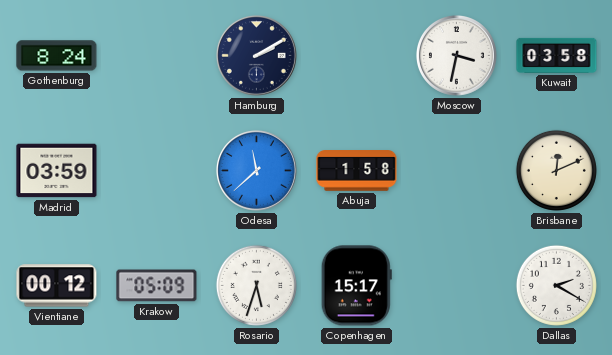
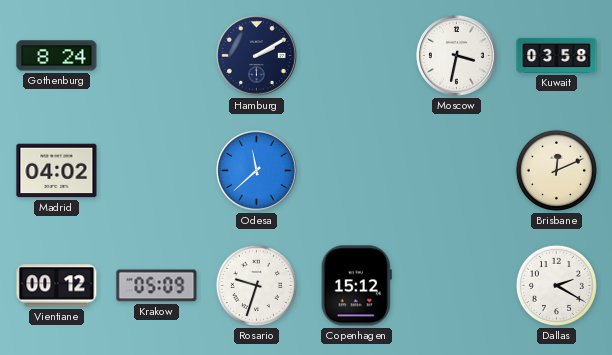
Madrid: 03:59 -> 04:02 (57, 171)
Abuja: 1:58 -> none (357, 171)
Rosario: 5:33 -> 9:33 (256, 285)
Copenhagen: 15:17 -> 15:12 (356, 286)
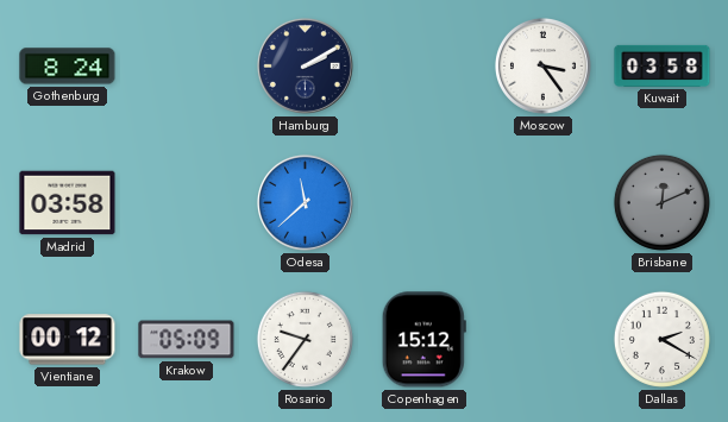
Moscow: 3:32 -> 3:24 (542, 65)
Madrid: 04:02 -> 03:58 (68, 203)
Brisbane dial: cream -> grey (661, 202)
Rosario: 9:33 -> 9:36 (305, 339)
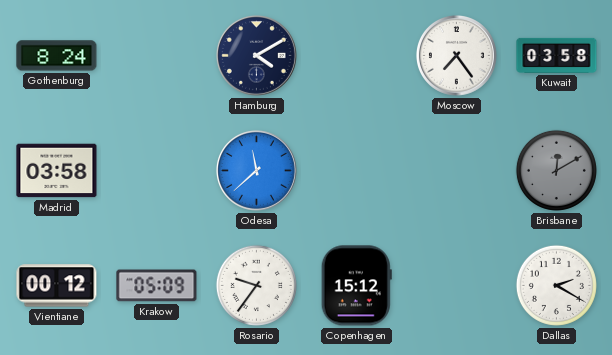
Hamburg: 2:10 -> 4:10 (256, 55)
Moscow: 3:24 -> 7:24 (456, 55)
Brisbane: 12:11 -> 12:10 (556, 170)
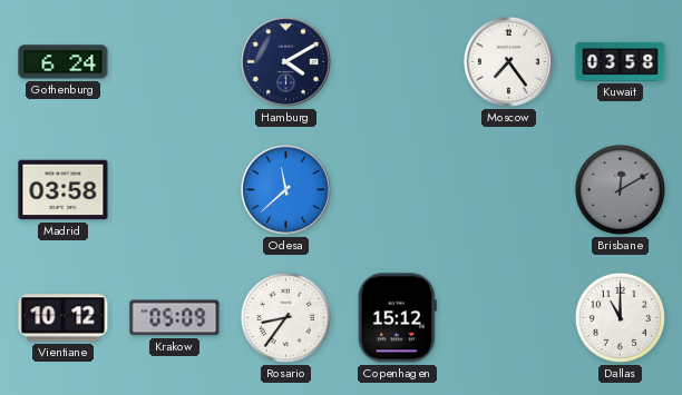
Gothenburg: 8:24 -> 6:24 (64, 62)
Vientiane: 00:12 -> 10:12 (64, 318)
Rosario: 9:36 -> 8:36 (285, 317)
Dallas: 2:20 -> 11:00 (620, 317)
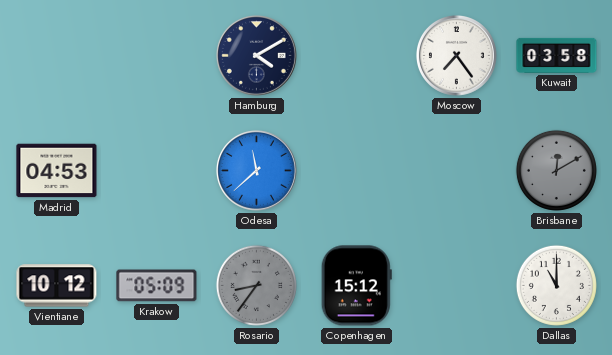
Gothenburg: 6:24 -> none (64, 62)
Madrid: 03:58 -> 04:53 (57, 171)
Rosario dial: white -> grey (256, 285)
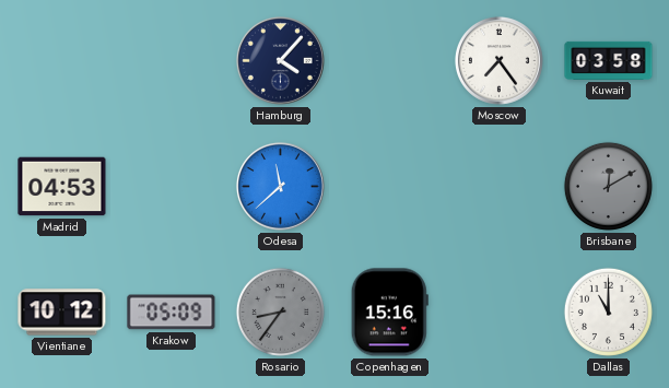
Hamburg: 4:10 -> 4:07 (280, 60)
Copenhagen: 15:12 -> 15:16 (389, 313)
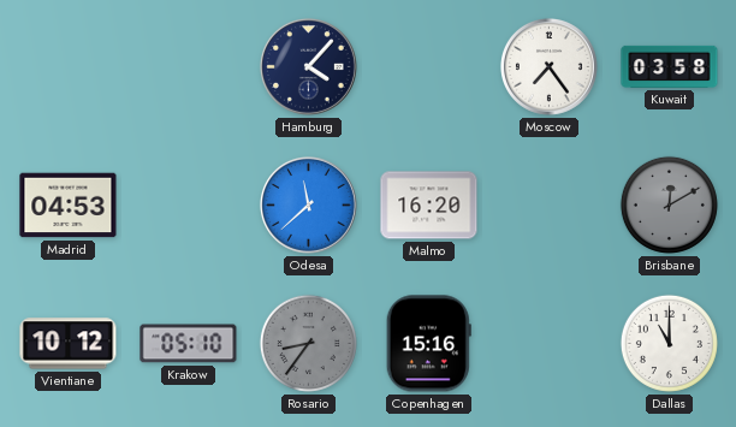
Malmo: none -> 16:20 (429, 206)
Krakow: 05:09 -> 05:10 (189, 344)
